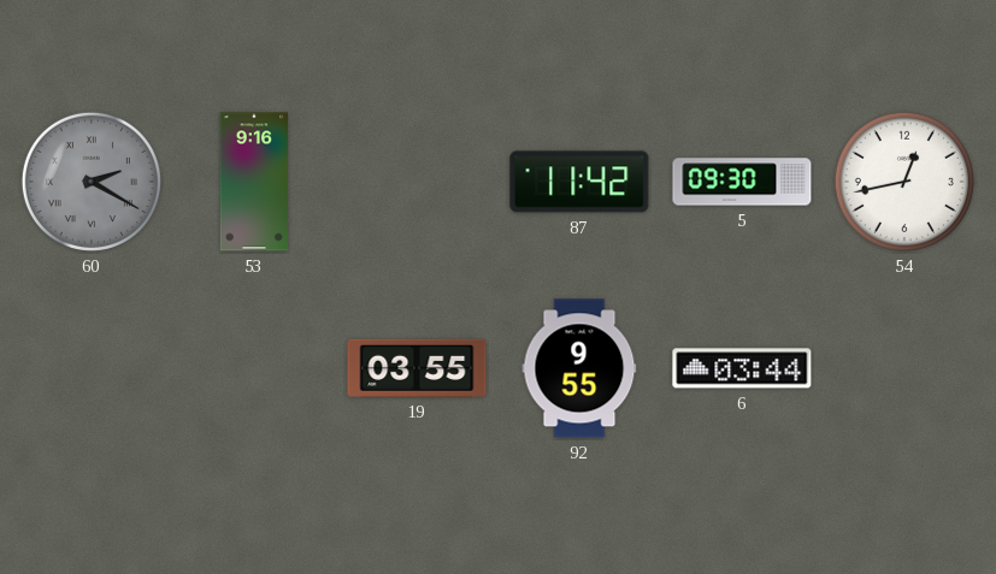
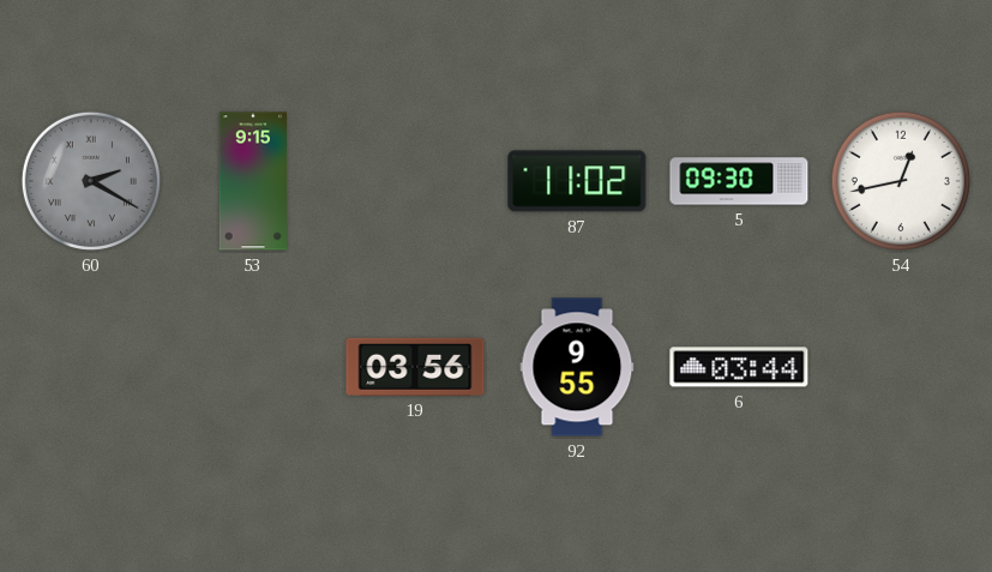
53: 9:16 -> 9:15 (252, 181)
87: 11:42 -> 11:02 (577, 181)
19: 03:55 -> 03:56 (415, 367)
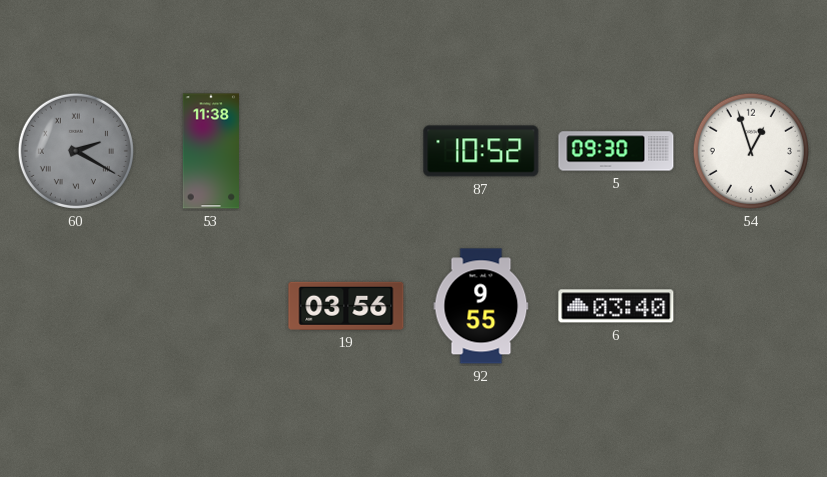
53: 9:15 -> 11:38 (210, 151)
87: 11:02 -> 10:52 (481, 151)
54: 12:43 -> 12:57 (751, 151)
6: 03:44 -> 03:40 (616, 306)
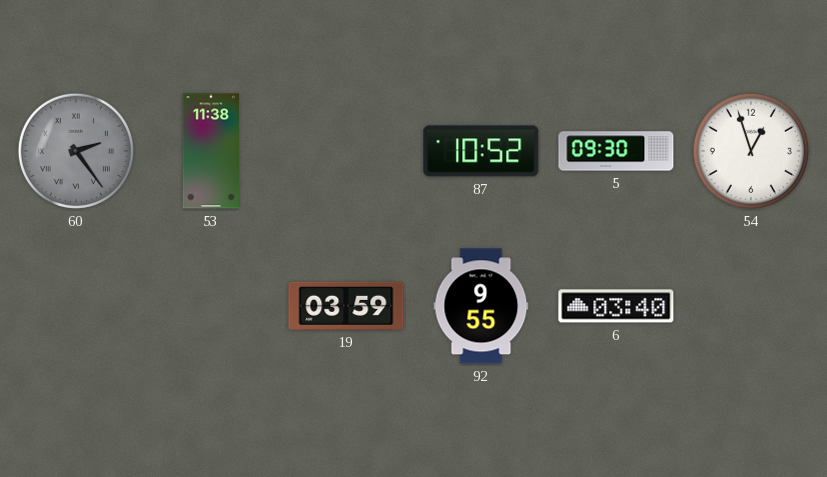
60: 2:20 -> 2:24 (76, 151)
19: 03:56 -> 03:59 (346, 306)
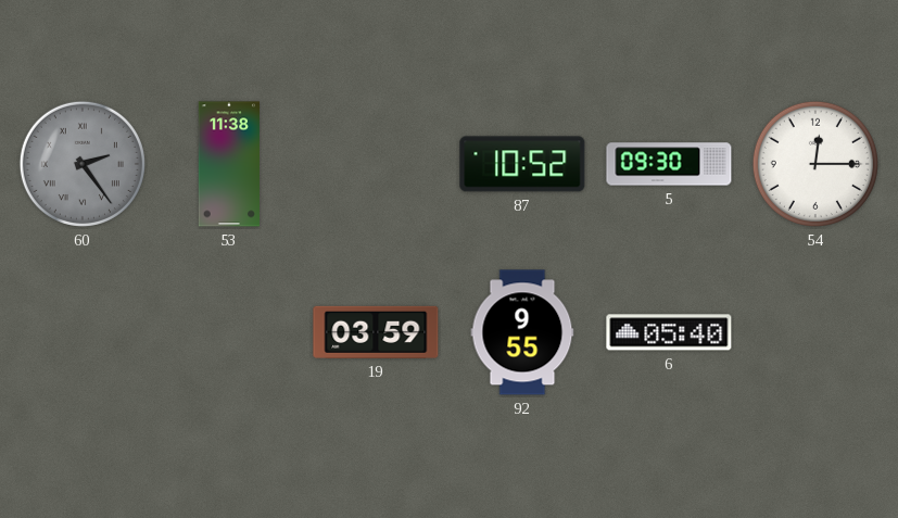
54: 12:57 -> 12:15 (815, 164)
6: 03:40 -> 05:40 (669, 332)
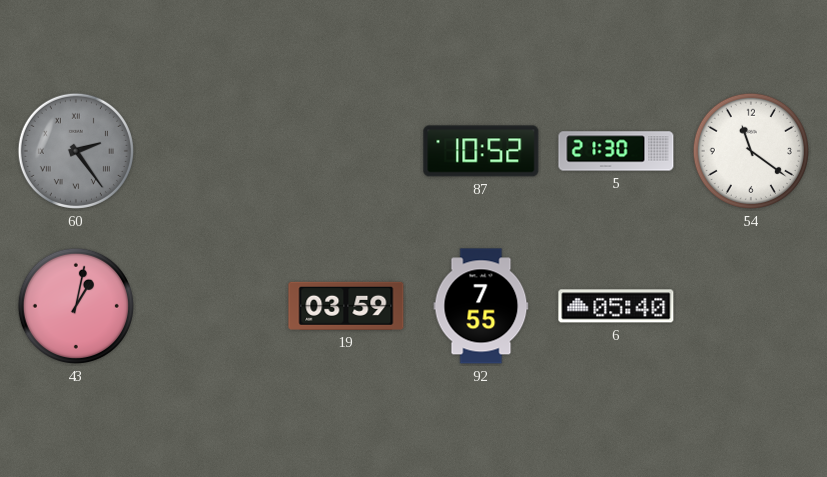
53: 11:38 -> none (228, 164)
5: 09:30 -> 21:30 (616, 151)
54: 12:15 -> 11:21 (751, 151)
43: none -> 1:02 (76, 306)
92: 9:55 -> 7:55 (481, 306)
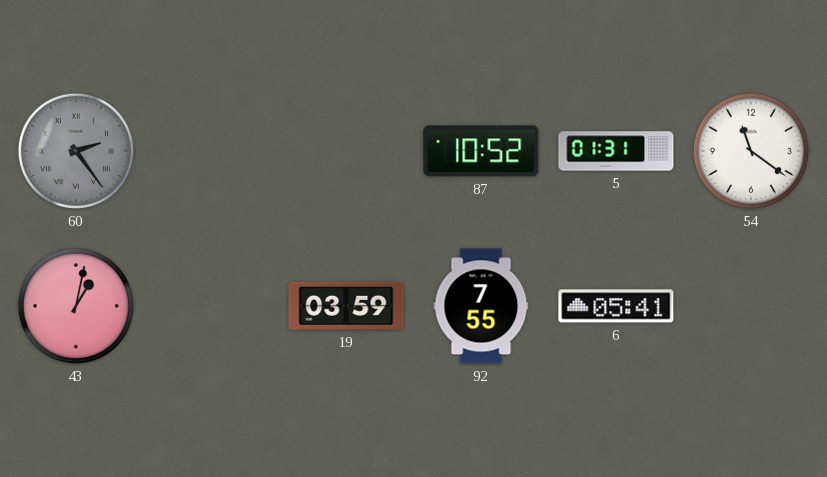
5: 21:30 -> 01:31 (616, 151)
6: 05:40 -> 05:41 (616, 306)
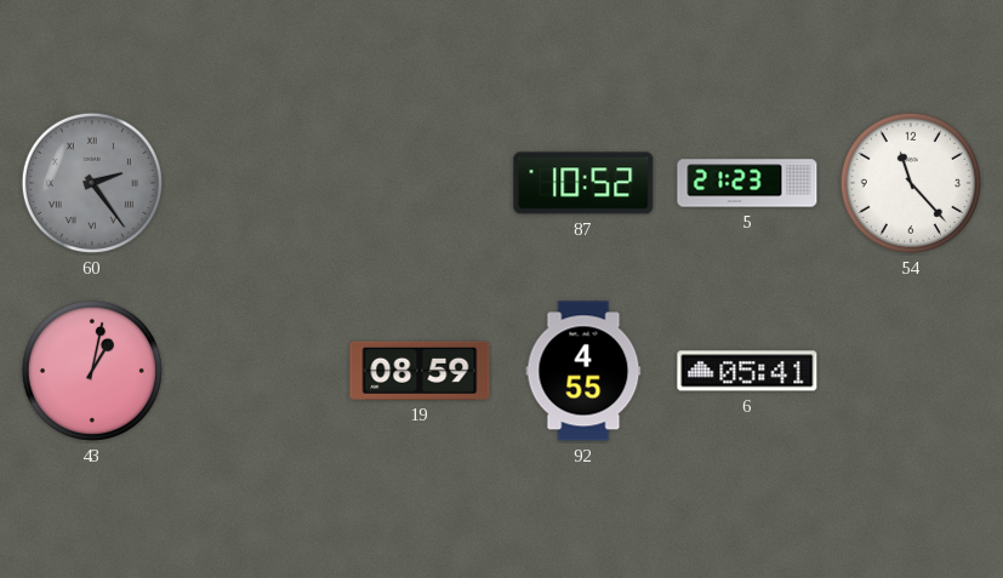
5: 01:31 -> 21:23 (747, 183)
54: 11:21 -> 11:23 (911, 183)
19: 03:59 -> 08:59 (420, 371)
92: 7:55 -> 4:55 (583, 371)
